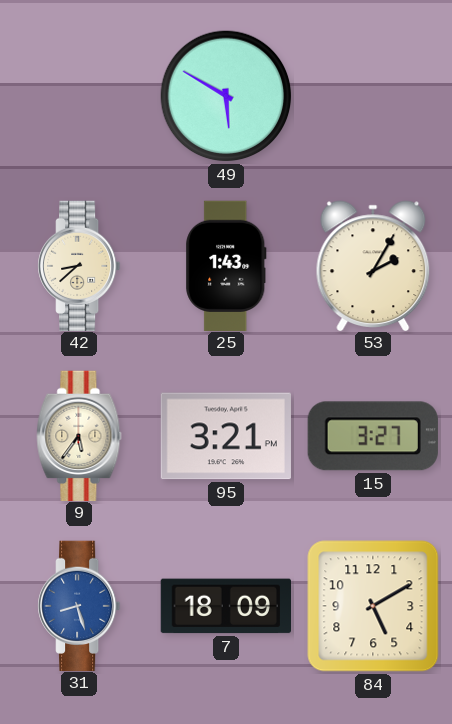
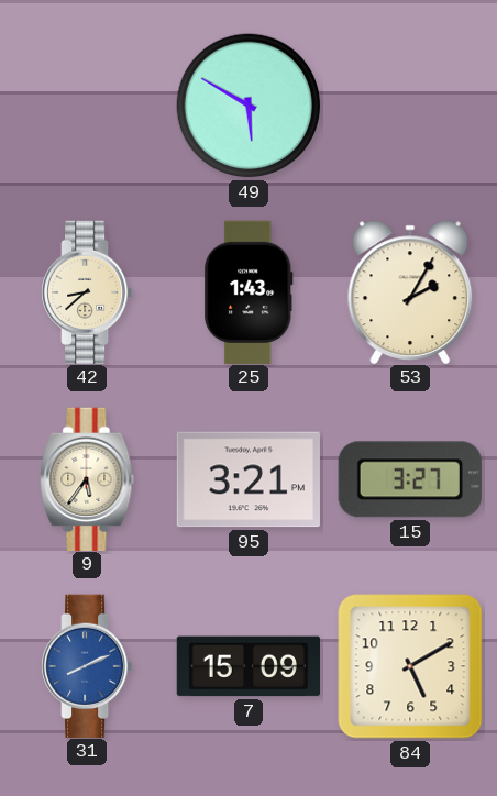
31: 8:27 -> 8:11 (88, 665)
7: 18:09 -> 15:09 (247, 666)
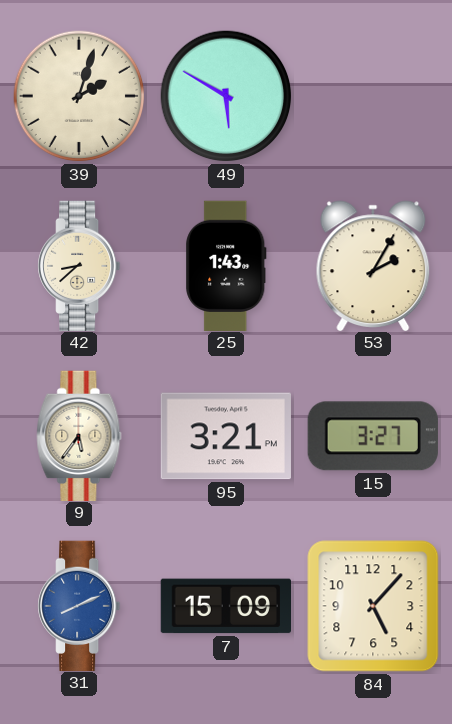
39: none -> 2:03 (79, 96)
84: 5:10 -> 5:07 (373, 606)
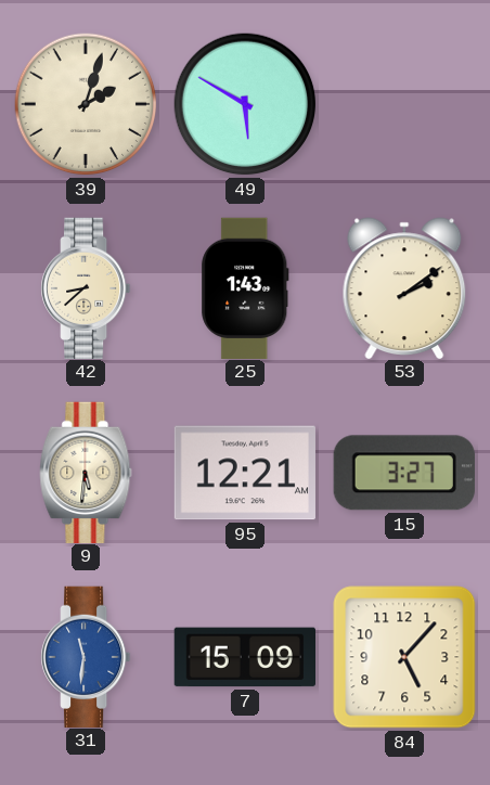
53: 2:05 -> 2:09 (404, 287)
9: 5:36 -> 5:31 (86, 472)
95: 3:21 -> 12:21 (245, 473)
31: 8:11 -> 11:31 (87, 656)
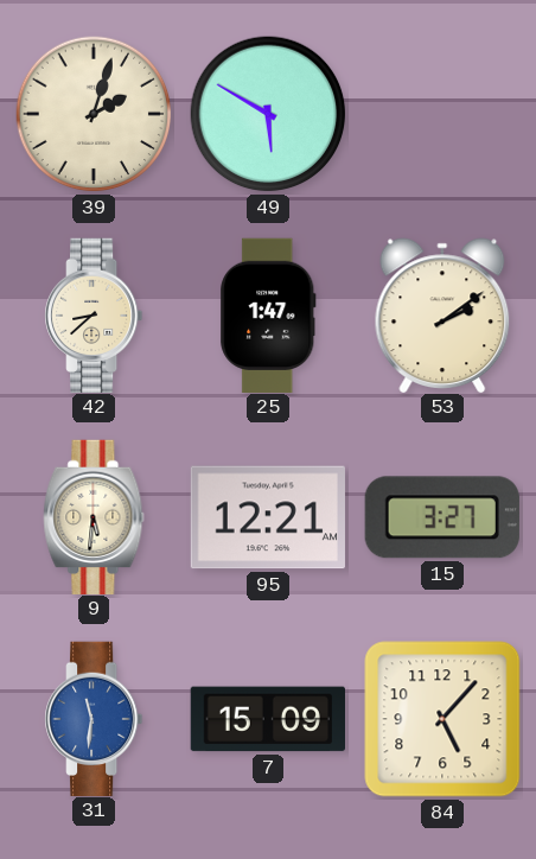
25: 1:43 -> 1:47 (268, 314)
